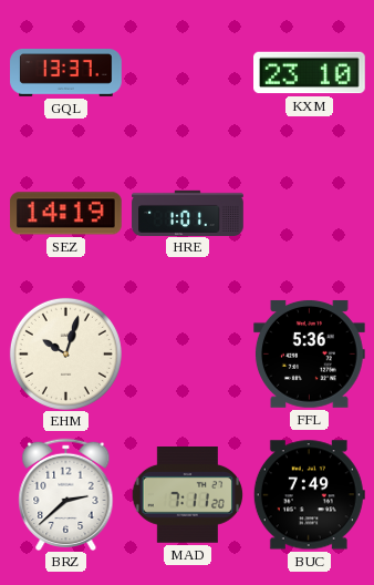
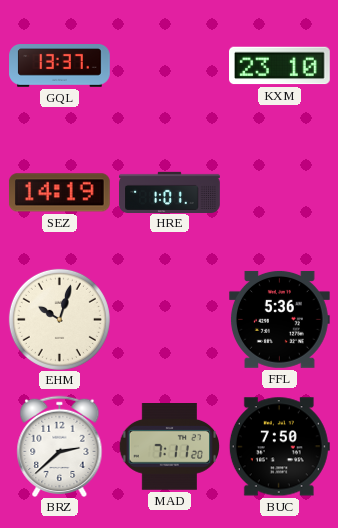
BUC: 7:49 -> 7:50 (279, 447)
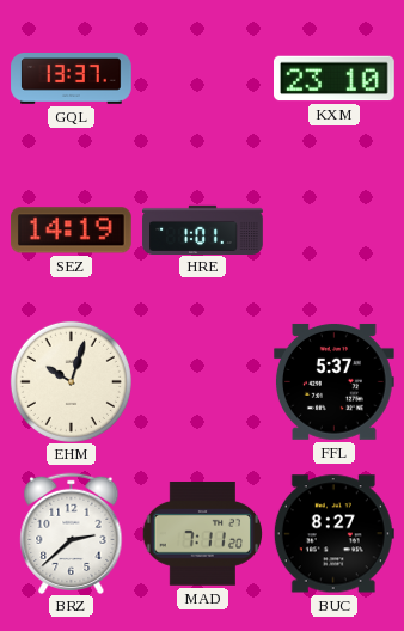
FFL: 5:36 -> 5:37 (335, 381)
BUC: 7:50 -> 8:27 (333, 534)
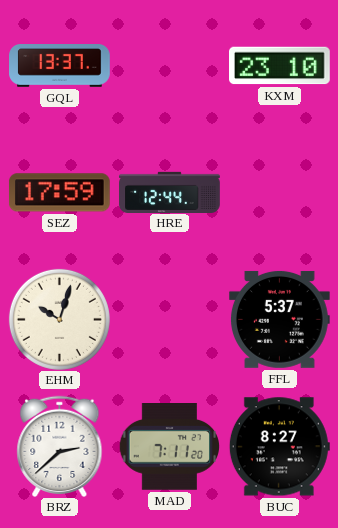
SEZ: 14:19 -> 17:59 (59, 193)
HRE: 1:01 -> 12:44 (170, 192)
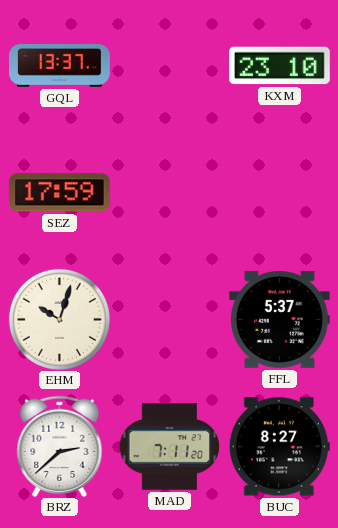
HRE: 12:44 -> none (170, 192)
